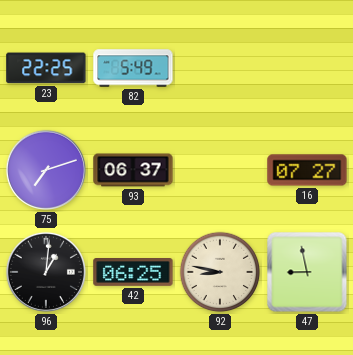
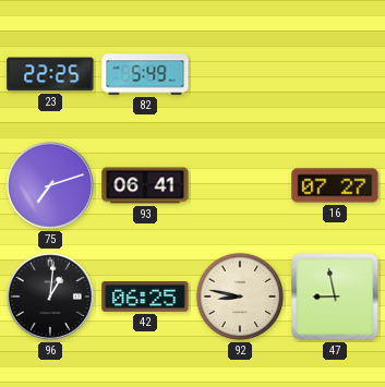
93: 06:37 -> 06:41 (145, 185)
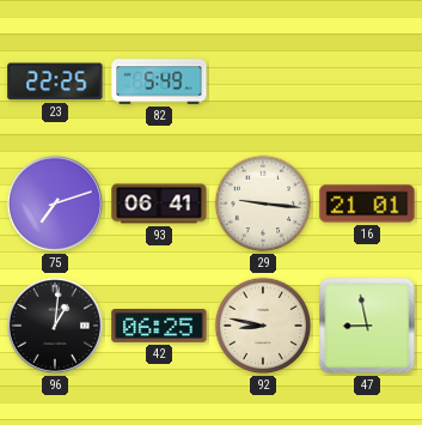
29: none -> 9:16 (263, 204)
16: 07:27 -> 21:01 (367, 204)
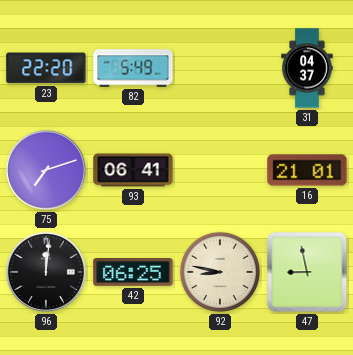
23: 22:25 -> 22:20 (46, 68)
31: none -> 04:37 (307, 68)
29: 9:16 -> none (263, 204)
96: 1:01 -> 12:01 (46, 272)
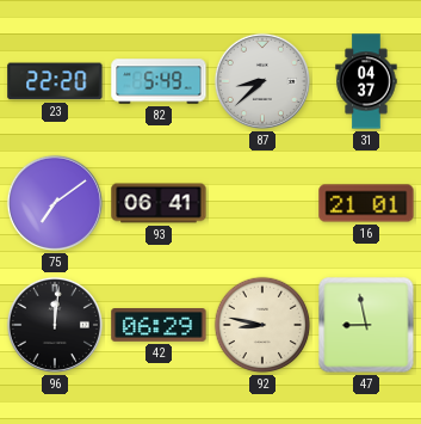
87: none -> 8:38 (262, 81)
75: 7:12 -> 7:09 (55, 203)
42: 06:25 -> 06:29 (159, 326)
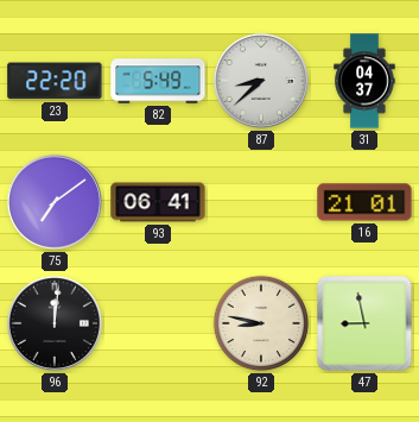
42: 06:29 -> none (159, 326)
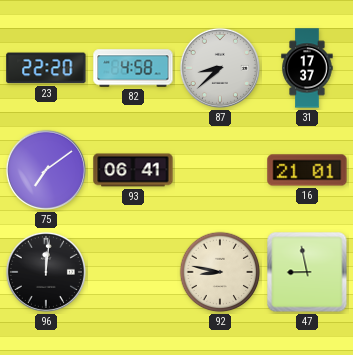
82: 5:49 -> 4:58 (133, 68)
31: 04:37 -> 17:37 (307, 68)
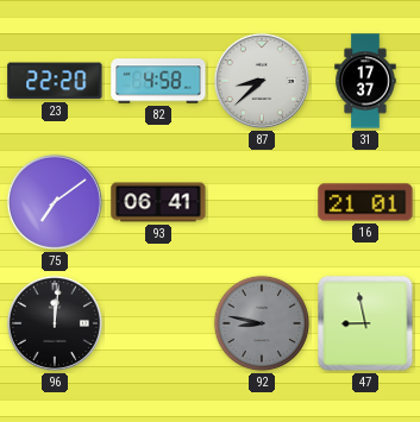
92 dial: cream -> grey (262, 323)
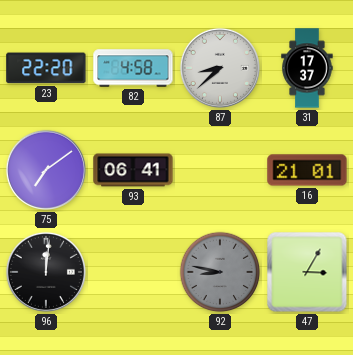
47: 8:58 -> 3:05 (307, 272)
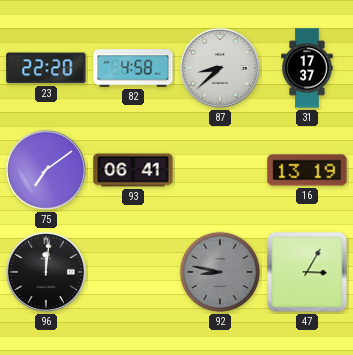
16: 21:01 -> 13:19 (307, 170)
